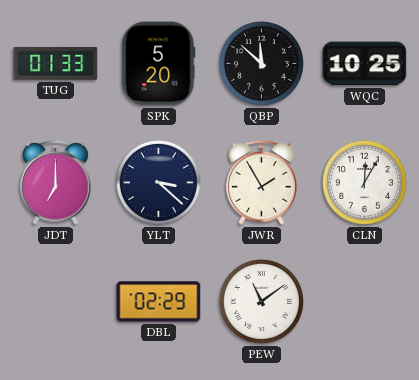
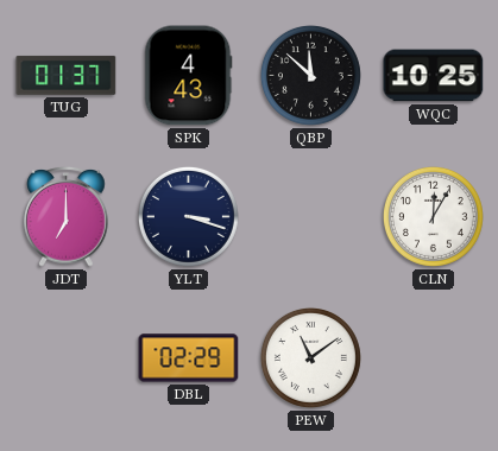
TUG: 01:33 -> 01:37 (67, 75)
SPK: 5:20 -> 4:43 (189, 76)
YLT: 3:22 -> 3:18 (188, 216)
JWR: 1:55 -> none (262, 182)
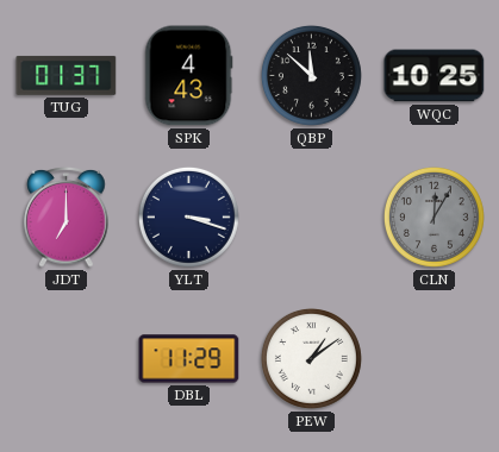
CLN dial: white -> grey (433, 216)
DBL: 02:29 -> 11:29 (189, 359)
PEW: 11:09 -> 1:09 (311, 358)
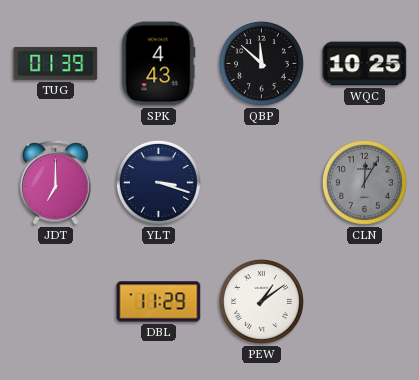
TUG: 01:37 -> 01:39 (56, 63)
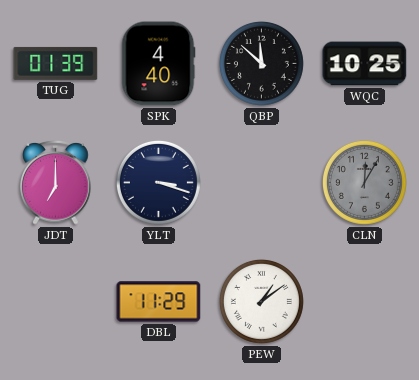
SPK: 4:43 -> 4:40 (159, 64)
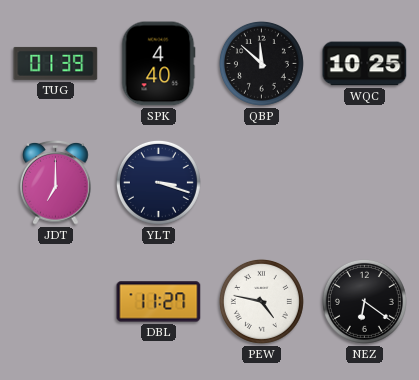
CLN: 12:05 -> none (364, 182)
DBL: 11:29 -> 11:27 (159, 302)
PEW: 1:09 -> 4:47 (261, 301)
NEZ: none -> 6:21 (364, 301)
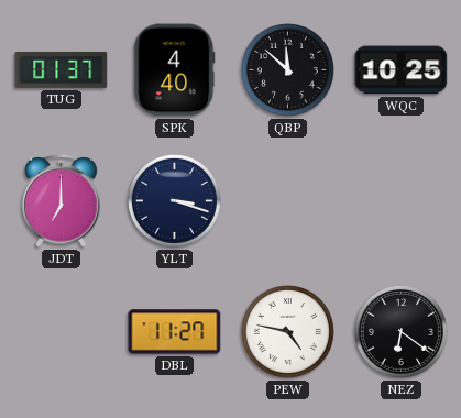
TUG: 01:39 -> 01:37 (62, 69)
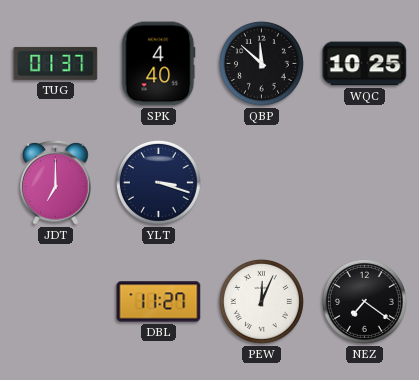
PEW: 4:47 -> 12:04 (261, 301)
NEZ: 6:21 -> 7:21 (364, 301)
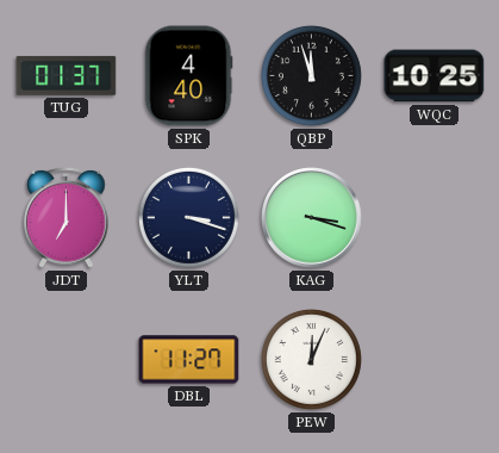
QBP: 11:52 -> 11:57 (311, 75)
KAG: none -> 3:18 (312, 218)
NEZ: 7:21 -> none (364, 301)
